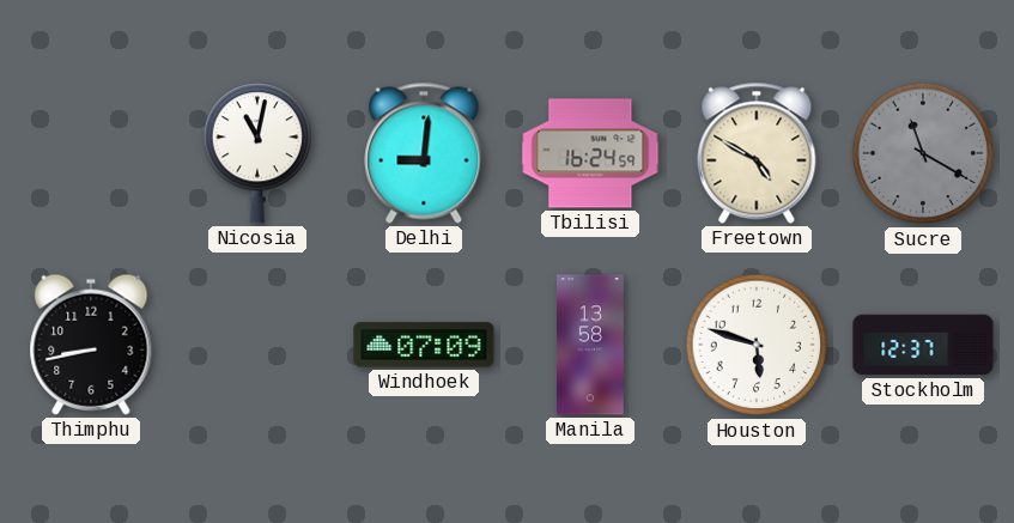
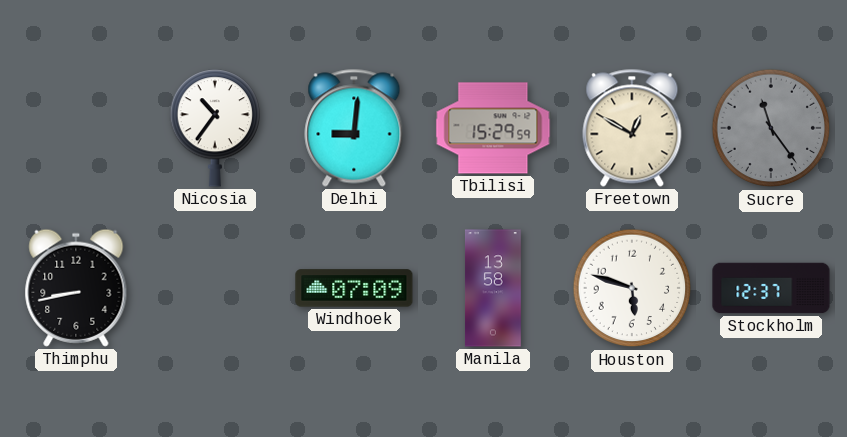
Nicosia: 11:02 -> 10:36 (215, 128)
Tbilisi: 16:24 -> 15:29 (493, 128)
Freetown: 4:50 -> 12:50 (632, 128)
Sucre: 11:20 -> 11:24 (771, 128)
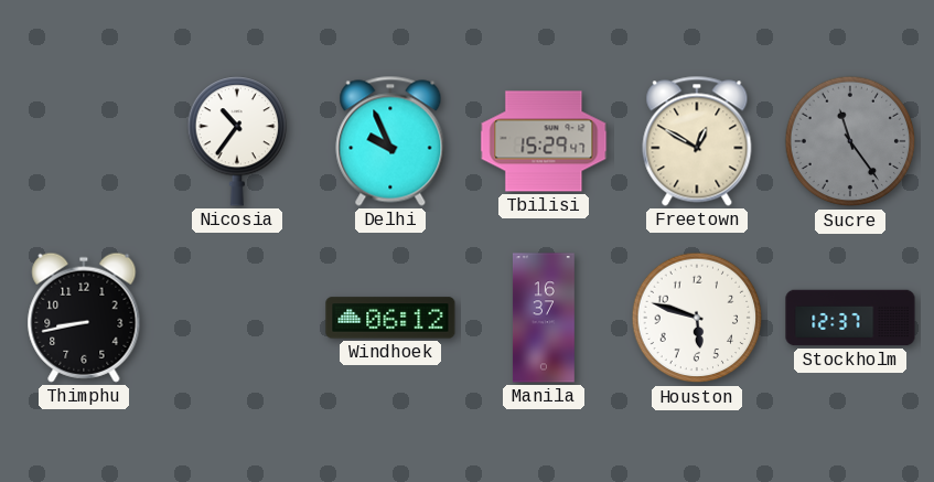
Delhi: 9:01 -> 9:56 (390, 141)
Tbilisi: 15:29:59 -> 15:29:47 (544, 141)
Windhoek: 07:09 -> 06:12 (390, 318)
Manila: 13:58 -> 16:37 (544, 318)
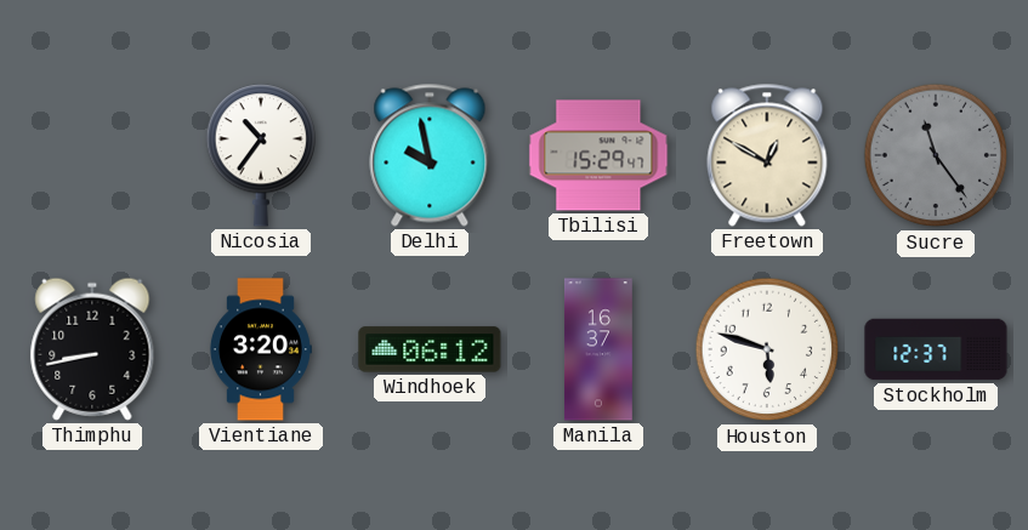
Delhi: 9:56 -> 9:58 (430, 155)
Vientiane: none -> 3:20 (260, 349)
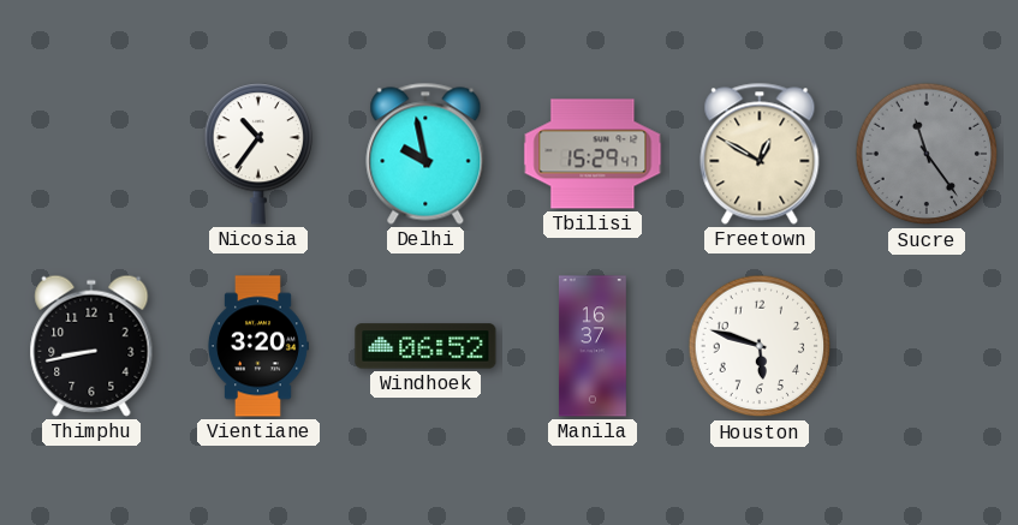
Windhoek: 06:12 -> 06:52 (425, 346)
Stockholm: 12:37 -> none (936, 349)
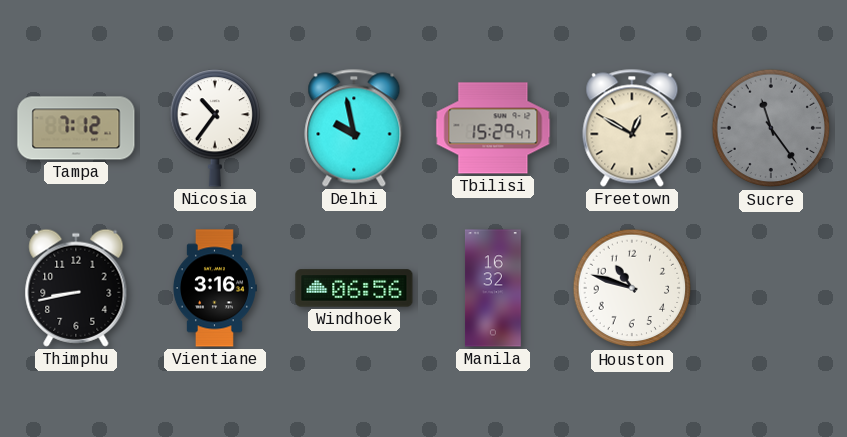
Tampa: none -> 7:12 (76, 128)
Vientiane: 3:20 -> 3:16 (214, 288)
Windhoek: 06:52 -> 06:56 (354, 288)
Manila: 16:37 -> 16:32 (493, 288)
Houston: 5:48 -> 10:48 (632, 288)
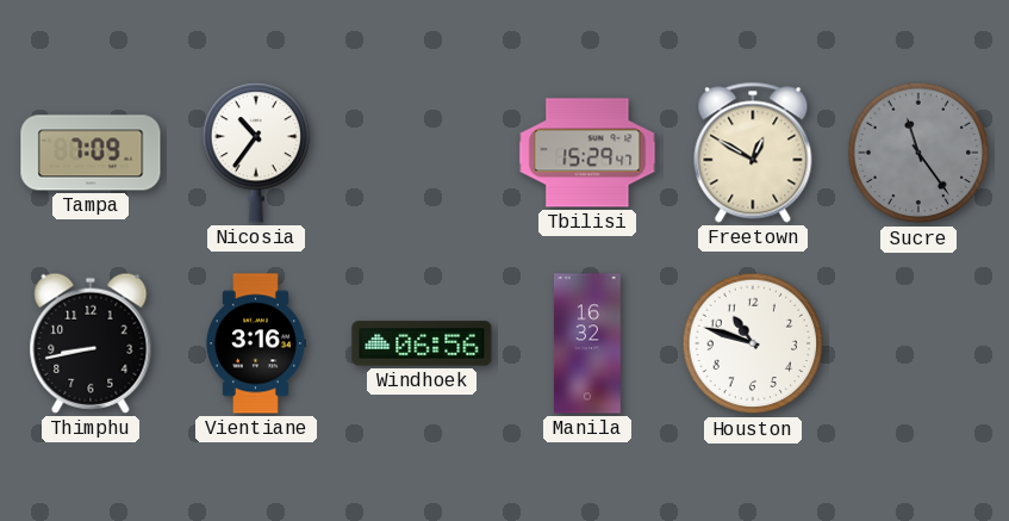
Tampa: 7:12 -> 7:09 (91, 153)
Delhi: 9:58 -> none (354, 128)
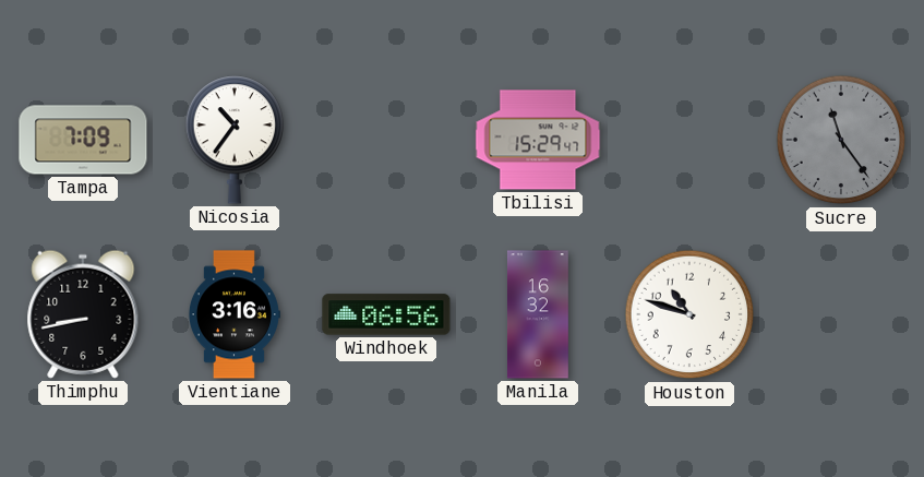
Freetown: 12:50 -> none (753, 153)
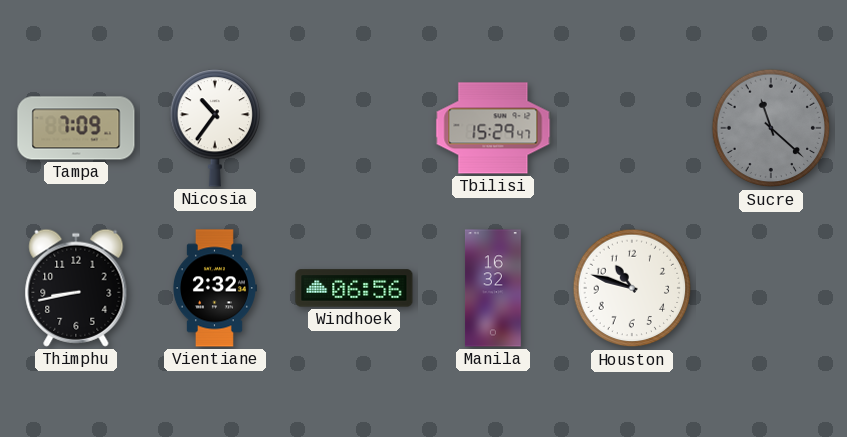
Sucre: 11:24 -> 11:22 (771, 128)
Vientiane: 3:16 -> 2:32 (214, 288)
